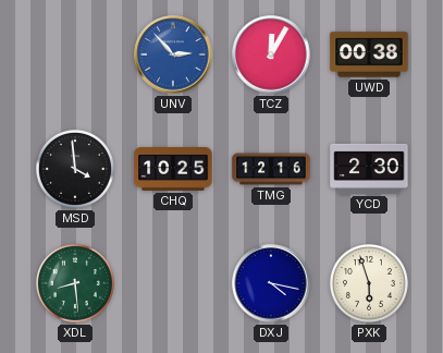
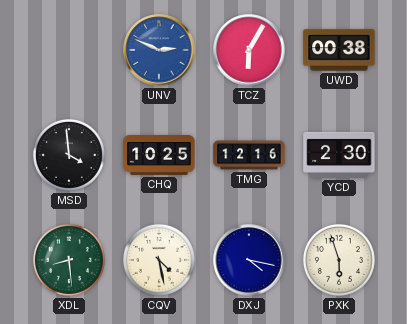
UNV: 2:53 -> 2:49 (159, 50)
TCZ: 12:05 -> 6:05 (249, 50)
CQV: none -> 4:28 (159, 260)
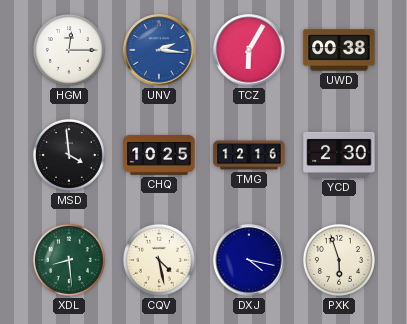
HGM: none -> 12:15 (69, 50)
UNV: 2:49 -> 2:16 (159, 50)
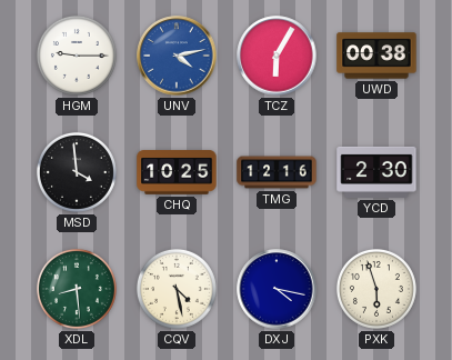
HGM: 12:15 -> 9:15 (77, 56)
UNV: 2:16 -> 4:13 (177, 56)
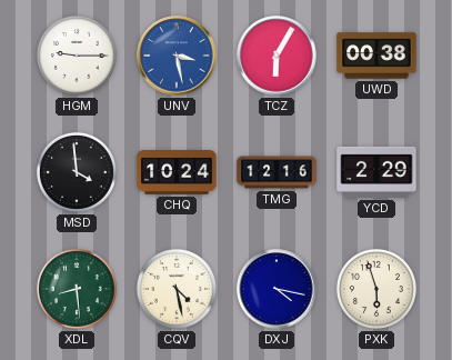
UNV: 4:13 -> 3:28 (177, 56)
CHQ: 10:25 -> 10:24 (177, 172)
YCD: 2:30 -> 2:29 (376, 172)
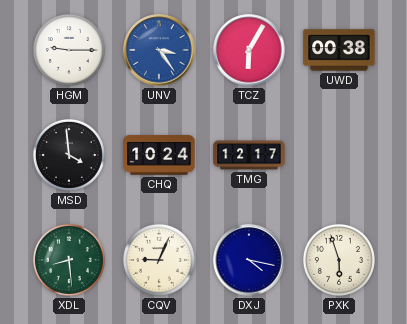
UNV: 3:28 -> 3:24 (159, 50)
TMG: 12:16 -> 12:17 (249, 155)
YCD: 2:29 -> none (376, 172)
CQV: 4:28 -> 9:04 (159, 260)
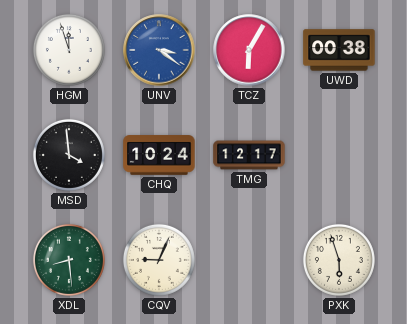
HGM: 9:15 -> 11:57 (69, 50)
UNV: 3:24 -> 3:21 (159, 50)
DXJ: 4:17 -> none (249, 260)
